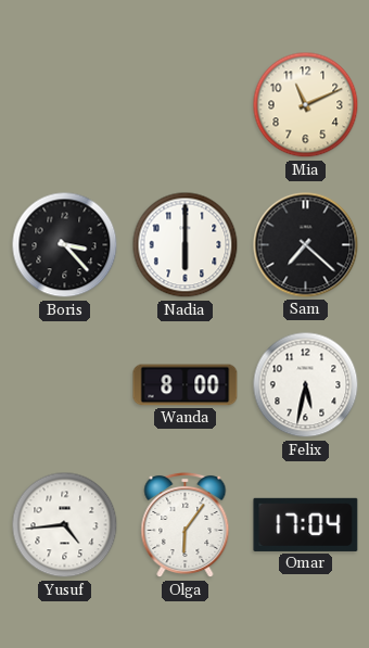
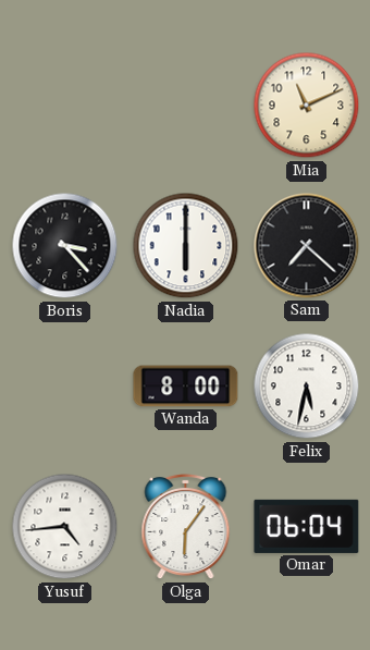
Omar: 17:04 -> 06:04 (307, 526)
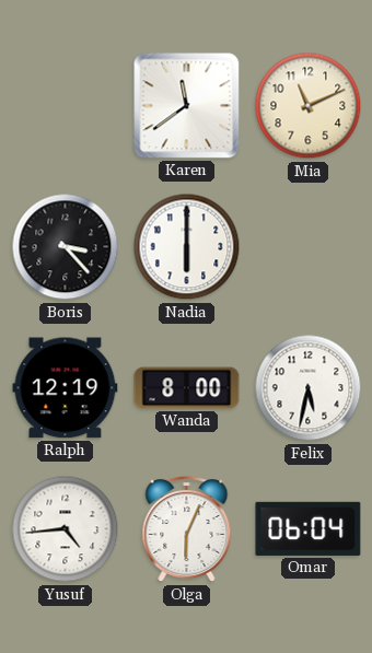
Karen: none -> 11:39 (187, 106)
Sam: 7:22 -> none (307, 246)
Ralph: none -> 12:19 (66, 388)
Olga: 6:06 -> 6:04 (187, 529)
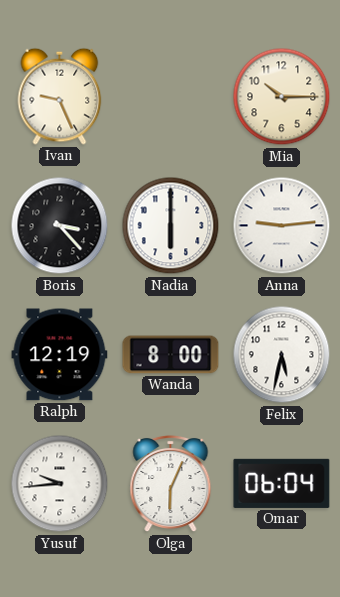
Ivan: none -> 9:26 (60, 96)
Karen: 11:39 -> none (187, 106)
Mia: 11:11 -> 10:15 (282, 97)
Anna: none -> 9:14 (282, 226)
Yusuf: 4:44 -> 9:44 (60, 484)
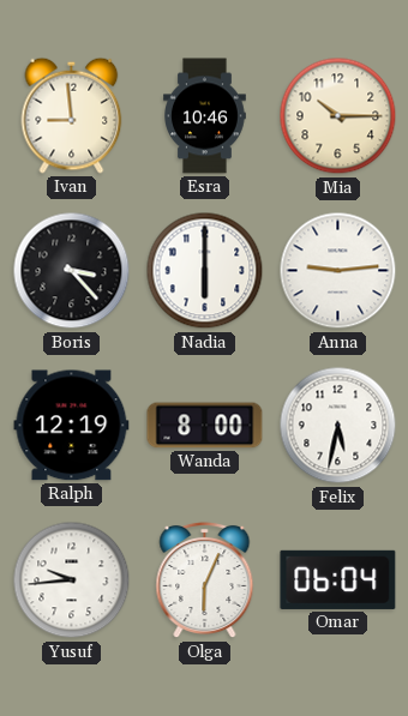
Ivan: 9:26 -> 8:59 (72, 115)
Esra: none -> 10:46 (205, 116)
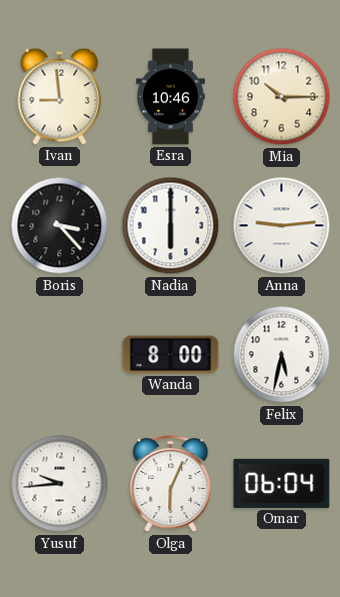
Ralph: 12:19 -> none (72, 426)
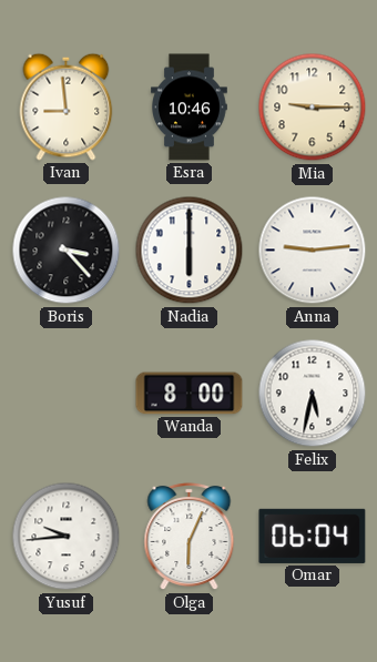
Mia: 10:15 -> 9:15 (313, 108)
